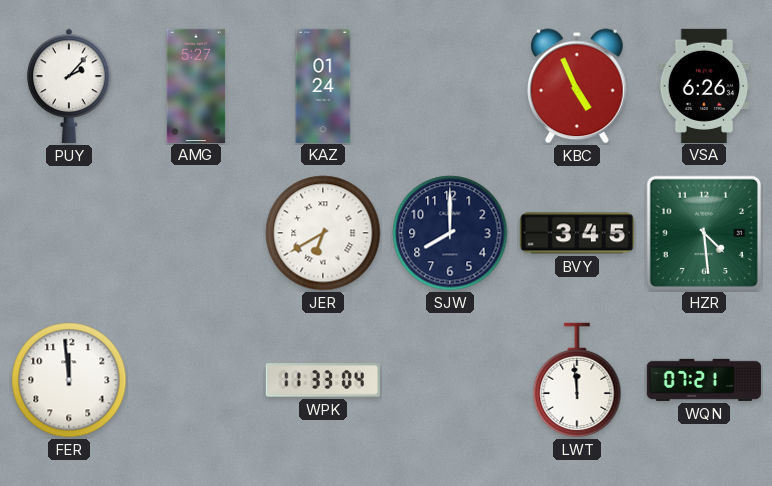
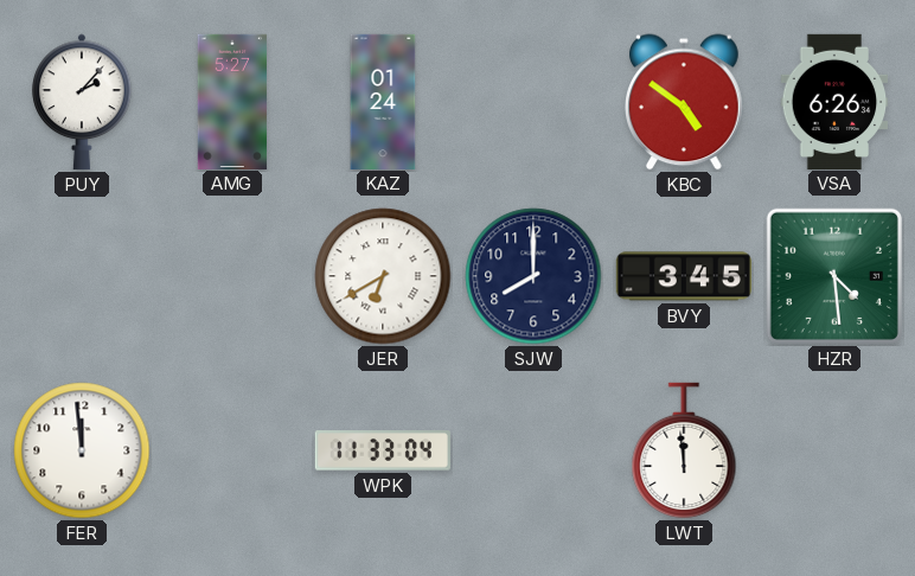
KBC: 4:56 -> 4:51 (684, 102)
WQN: 07:21 -> none (704, 380)
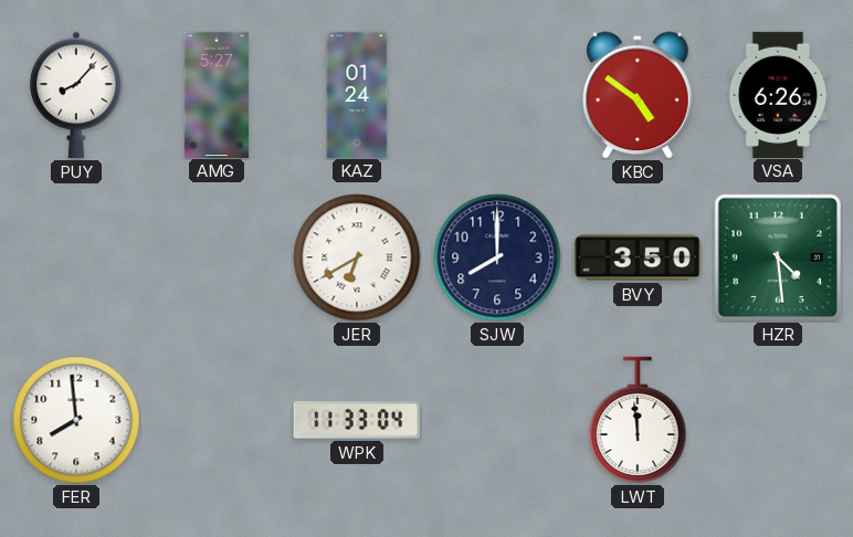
PUY: 2:07 -> 8:07 (76, 95)
BVY: 3:45 -> 3:50 (638, 257)
FER: 11:59 -> 7:59 (76, 420)
